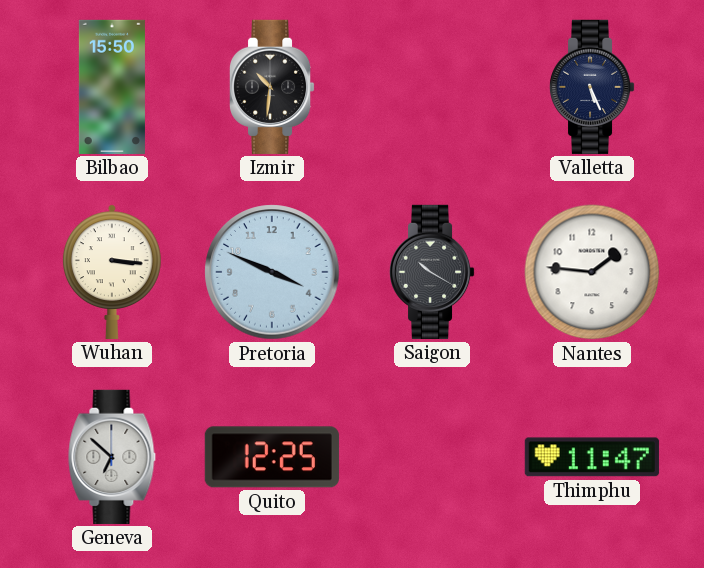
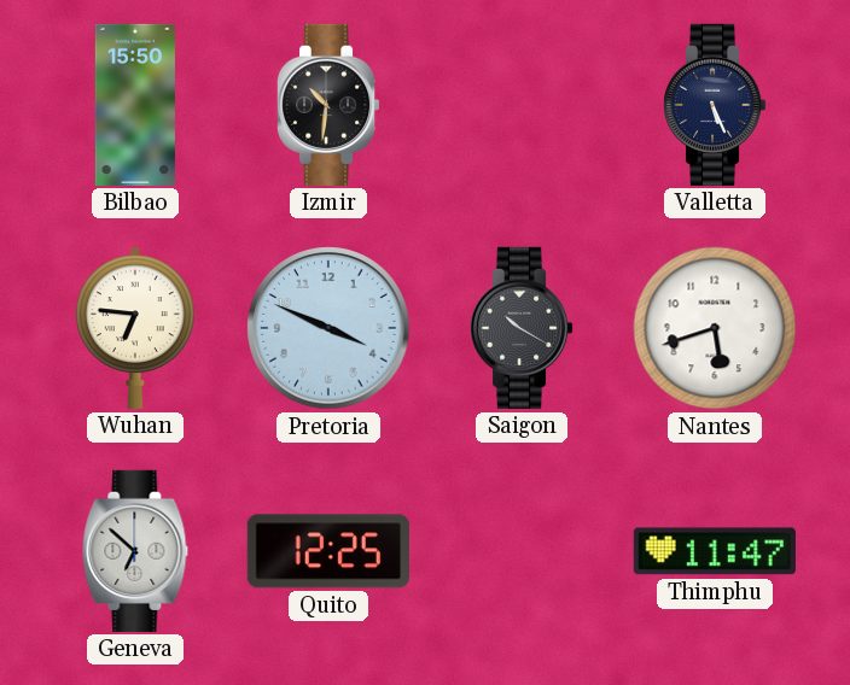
Wuhan: 3:16 -> 6:46 (135, 328)
Nantes: 1:46 -> 5:42 (715, 328)
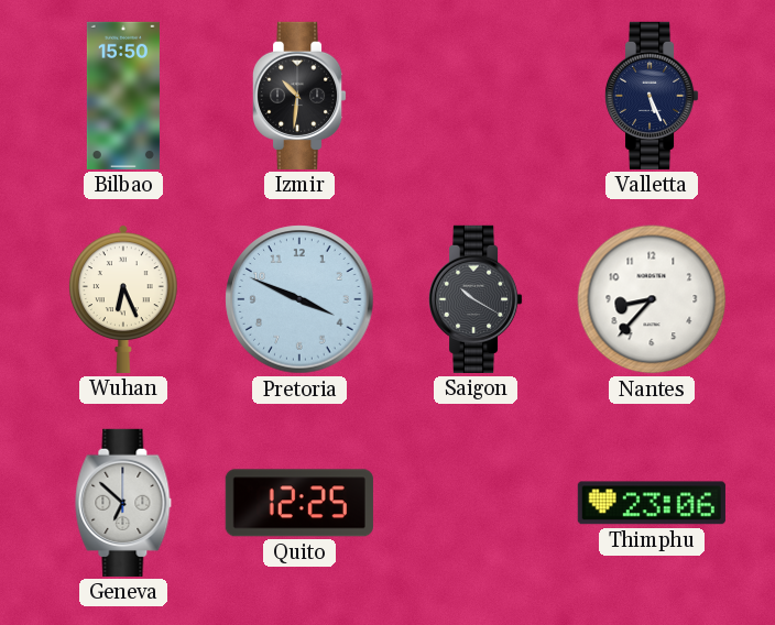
Wuhan: 6:46 -> 6:26 (123, 299)
Nantes: 5:42 -> 8:37 (652, 299)
Thimphu: 11:47 -> 23:06 (652, 503)
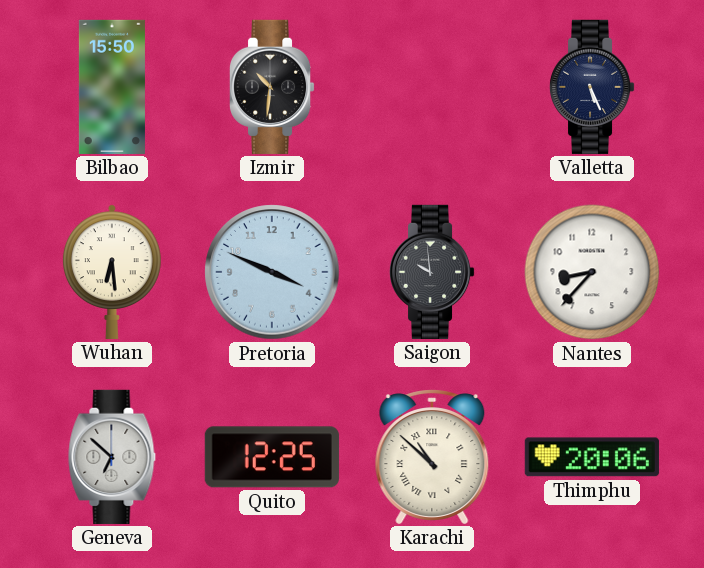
Wuhan: 6:26 -> 6:29 (112, 272)
Saigon: 10:20 -> 9:59 (432, 272)
Karachi: none -> 10:52 (432, 457)
Thimphu: 23:06 -> 20:06 (592, 457)
